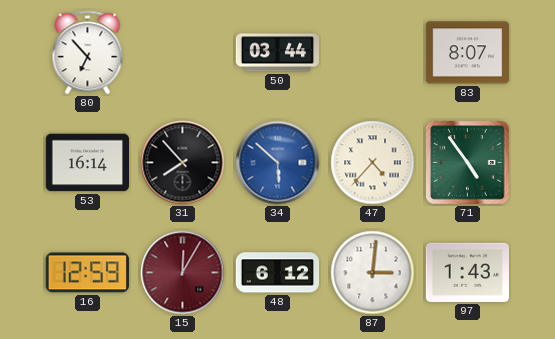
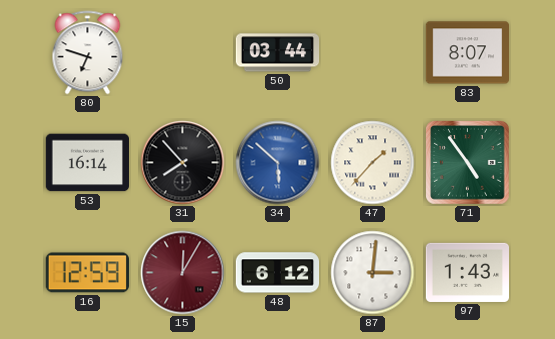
80: 6:53 -> 6:48 (88, 53)
47: 4:37 -> 1:37 (373, 163)
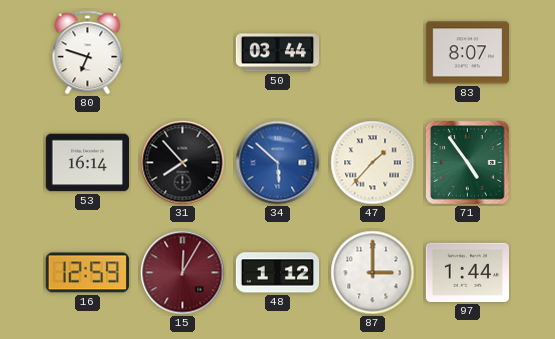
48: 6:12 -> 1:12 (278, 273)
87: 3:01 -> 3:00 (373, 273)
97: 1:43 -> 1:44 (467, 272)
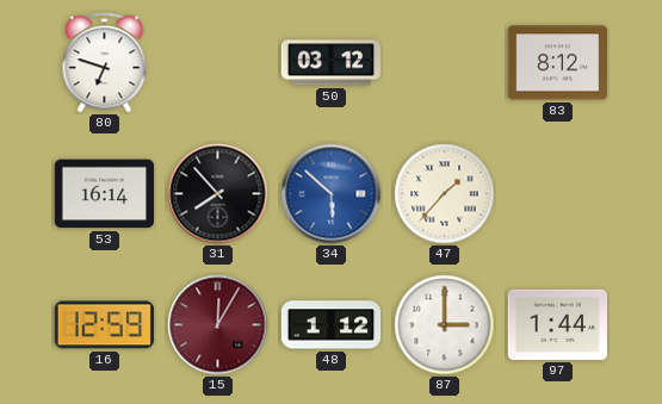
50: 03:44 -> 03:12 (332, 63)
83: 8:07 -> 8:12 (557, 63)
71: 4:54 -> none (468, 163)
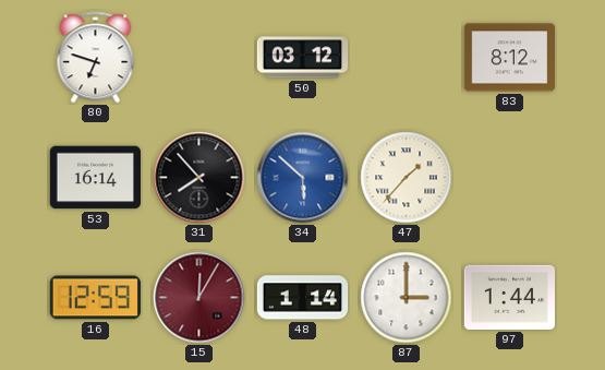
48: 1:12 -> 1:14 (303, 298)
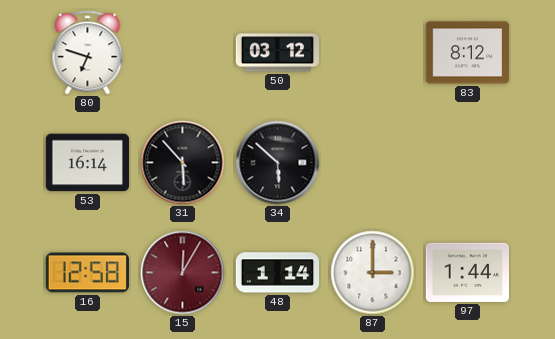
31: 7:53 -> 5:53 (183, 163)
34 dial: blue -> black (278, 163)
47: 1:37 -> none (407, 178)
16: 12:59 -> 12:58 (87, 273)
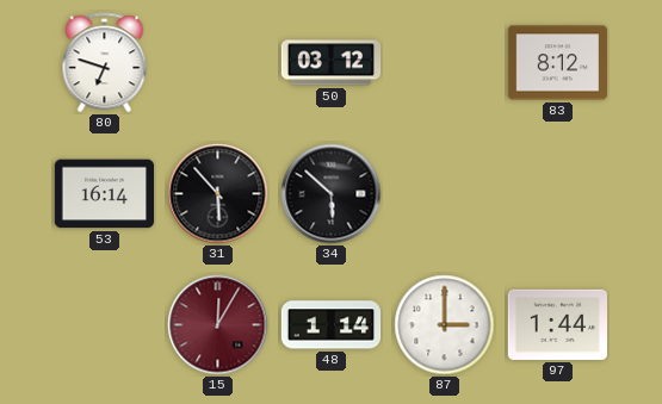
16: 12:58 -> none (87, 273)
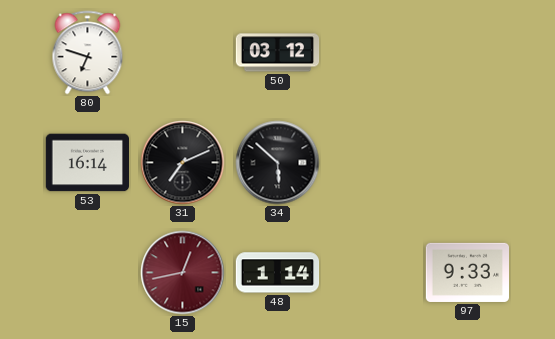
83: 8:12 -> none (557, 63)
31: 5:53 -> 7:11 (183, 163)
15: 12:05 -> 12:43 (183, 273)
87: 3:00 -> none (445, 325)
97: 1:44 -> 9:33 (467, 272)
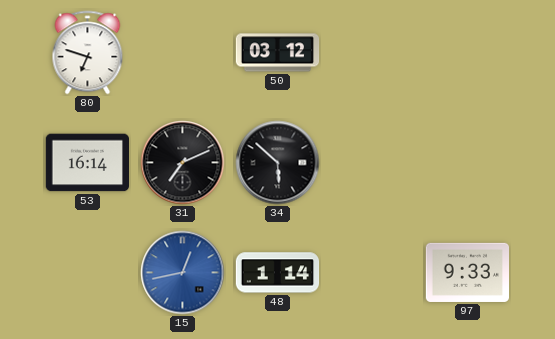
15 dial: burgundy -> blue (183, 273)
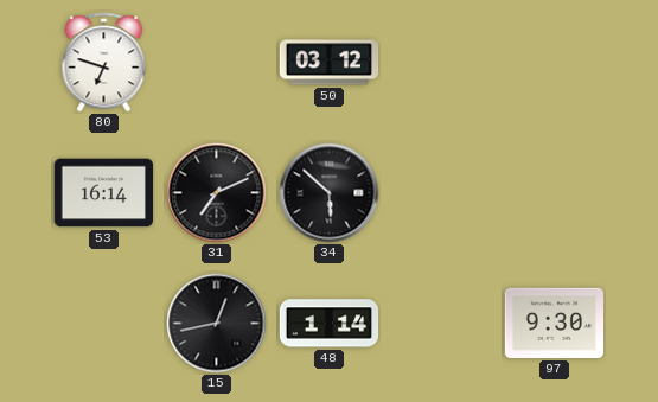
15 dial: blue -> black (217, 324)
97: 9:33 -> 9:30 (554, 323)
